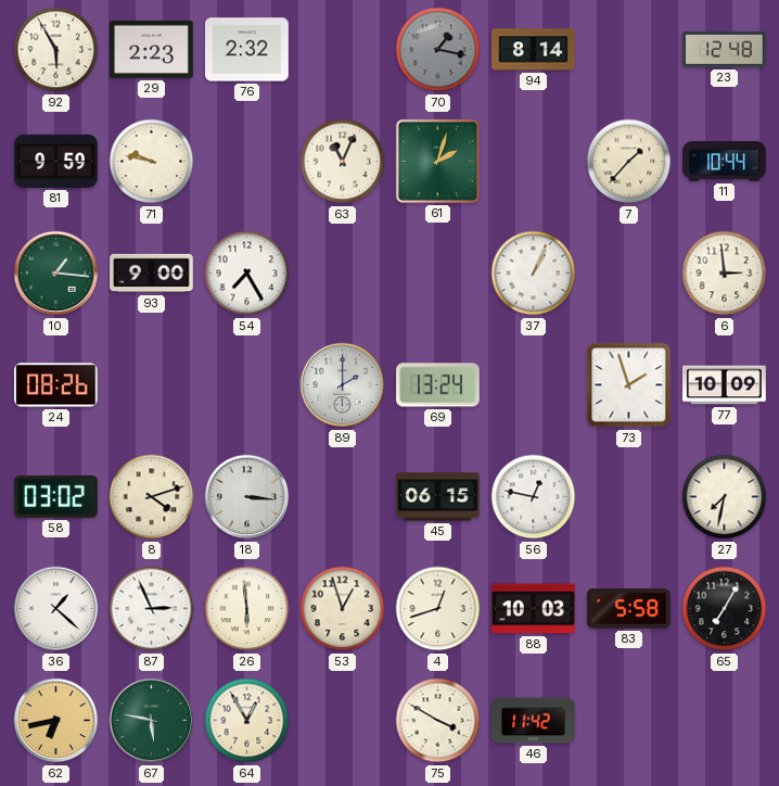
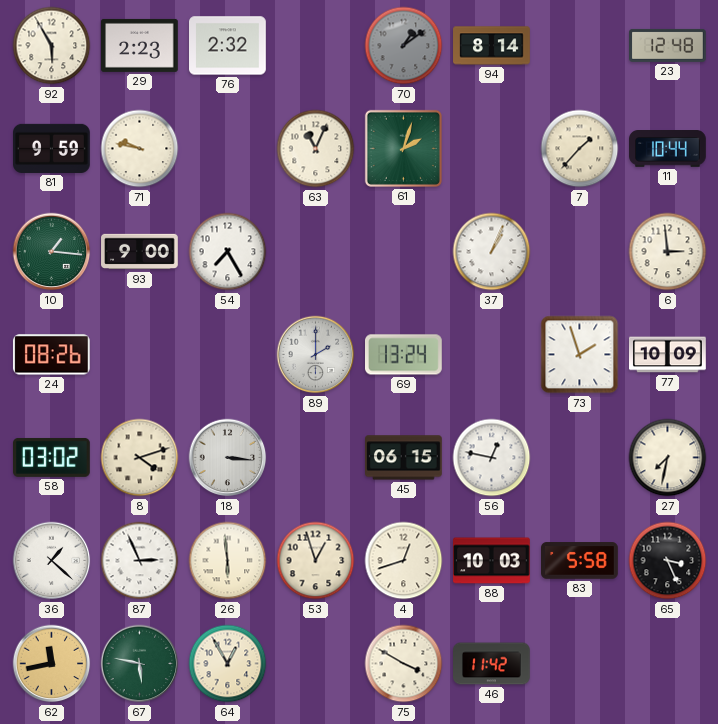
70: 1:17 -> 1:09 (404, 46)
65: 7:05 -> 3:26 (668, 561)
62: 6:43 -> 11:43 (52, 664)
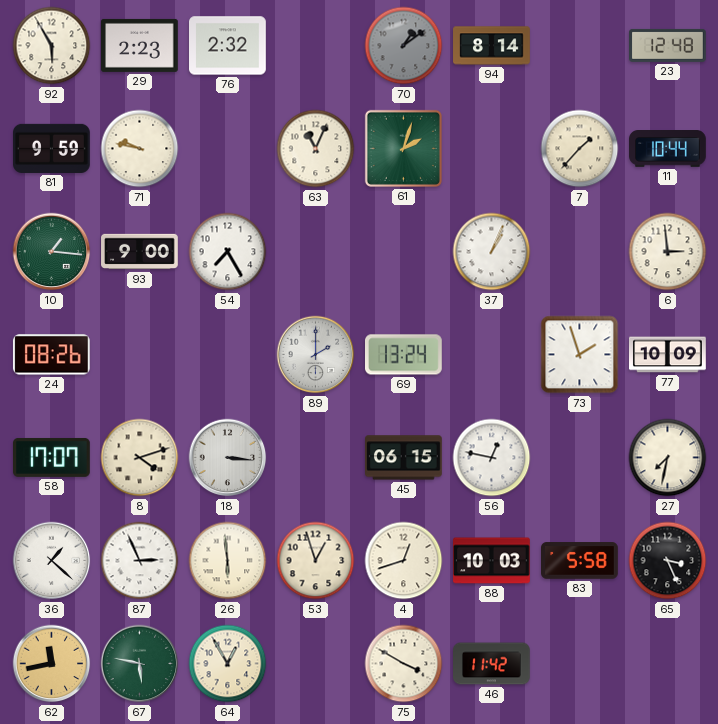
58: 03:02 -> 17:07 (52, 457)
